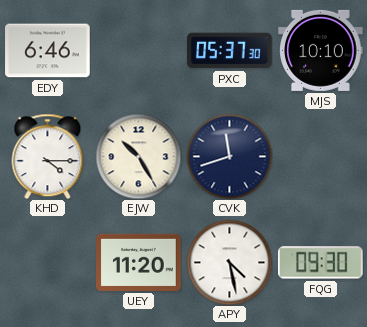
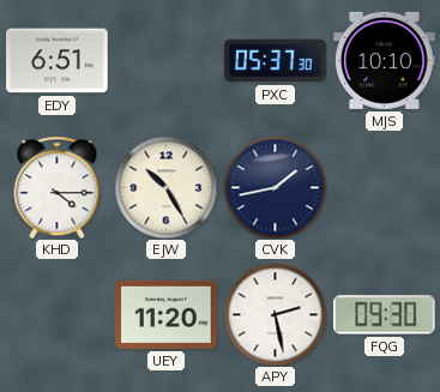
EDY: 6:46 -> 6:51 (58, 61)
CVK: 11:42 -> 1:43 (275, 187)
APY: 4:28 -> 2:28 (275, 314)
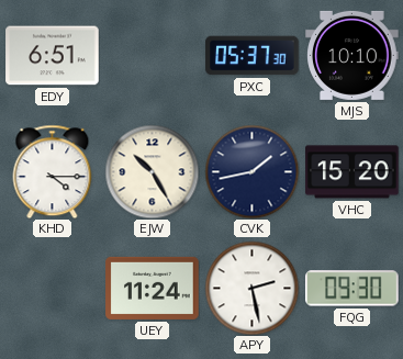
VHC: none -> 15:20 (352, 172)
UEY: 11:20 -> 11:24 (153, 288)
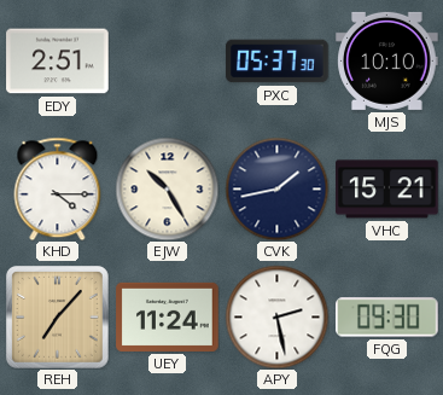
EDY: 6:51 -> 2:51 (58, 62)
VHC: 15:20 -> 15:21 (387, 190)
REH: none -> 7:07 (58, 318)
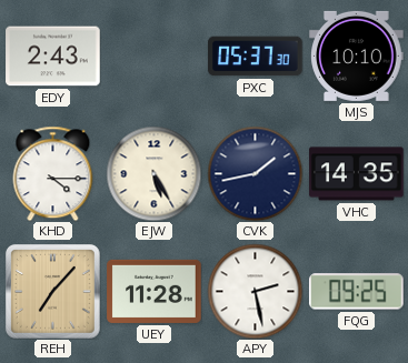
EDY: 2:51 -> 2:43 (53, 57)
EJW: 10:25 -> 5:25 (153, 173)
VHC: 15:21 -> 14:35 (357, 174)
UEY: 11:24 -> 11:28 (155, 291)
FQG: 09:30 -> 09:25 (357, 292)
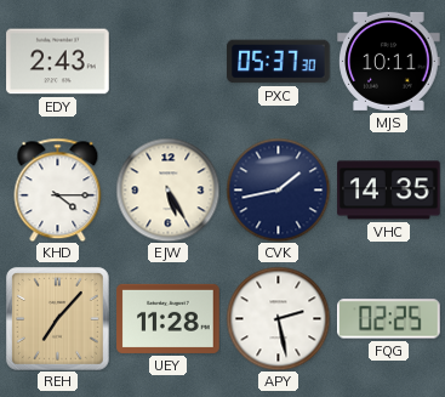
MJS: 10:10 -> 10:11 (389, 61)
FQG: 09:25 -> 02:25 (389, 319)
